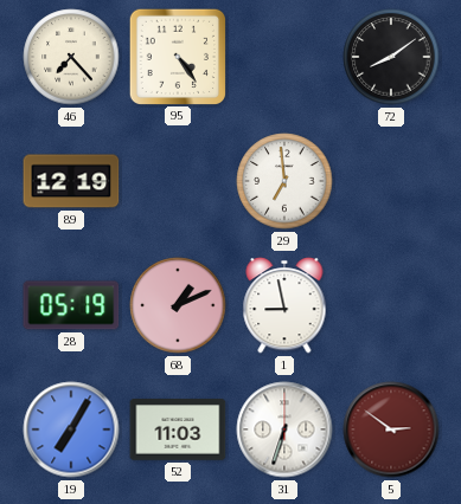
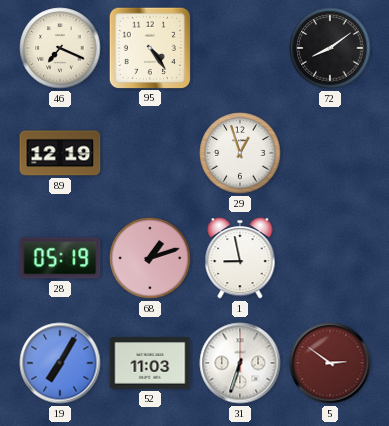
46: 7:23 -> 7:19 (60, 48)
29: 6:59 -> 12:57 (240, 153)
68: 1:11 -> 1:12 (150, 258)
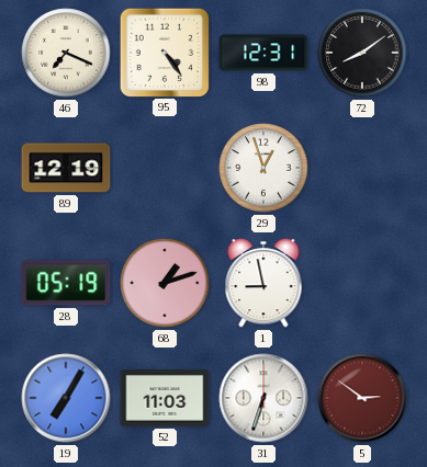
98: none -> 12:31 (263, 53)
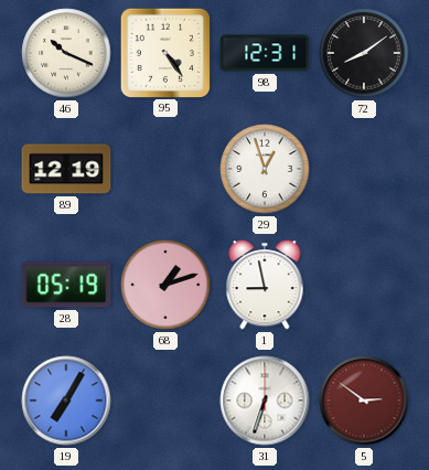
46: 7:19 -> 10:19 (66, 53)
52: 11:03 -> none (165, 398)
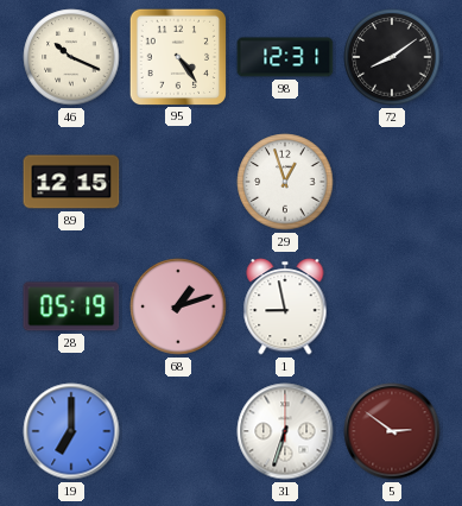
89: 12:19 -> 12:15 (71, 182)
19: 7:05 -> 7:00 (71, 431)
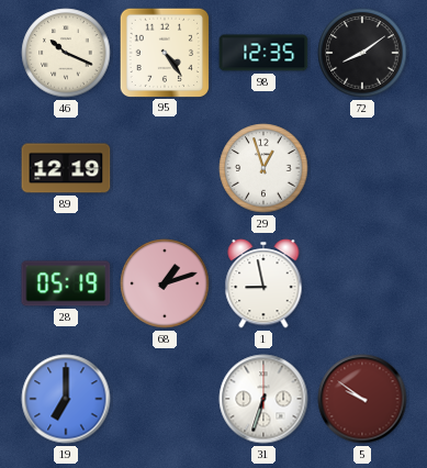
98: 12:31 -> 12:35 (263, 53)
89: 12:15 -> 12:19 (66, 168)
5: 2:51 -> 9:51 (362, 399)
